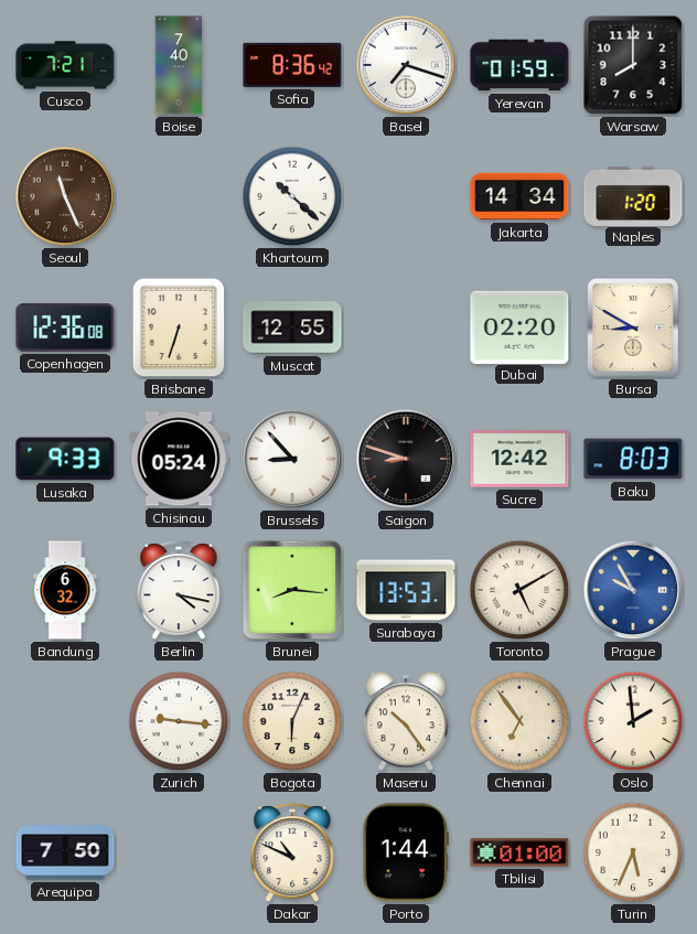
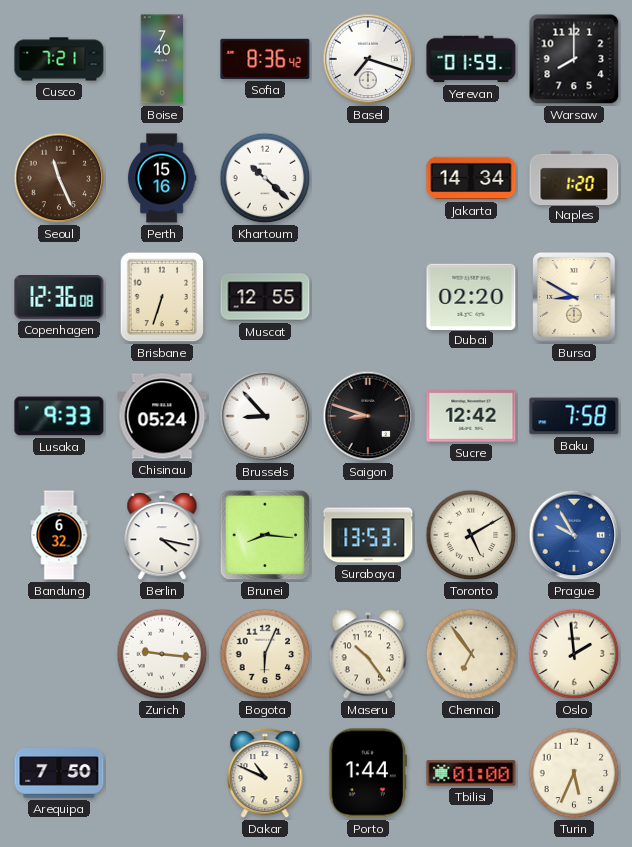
Perth: none -> 15:16 (162, 178)
Baku: 8:03 -> 7:58 (574, 416)
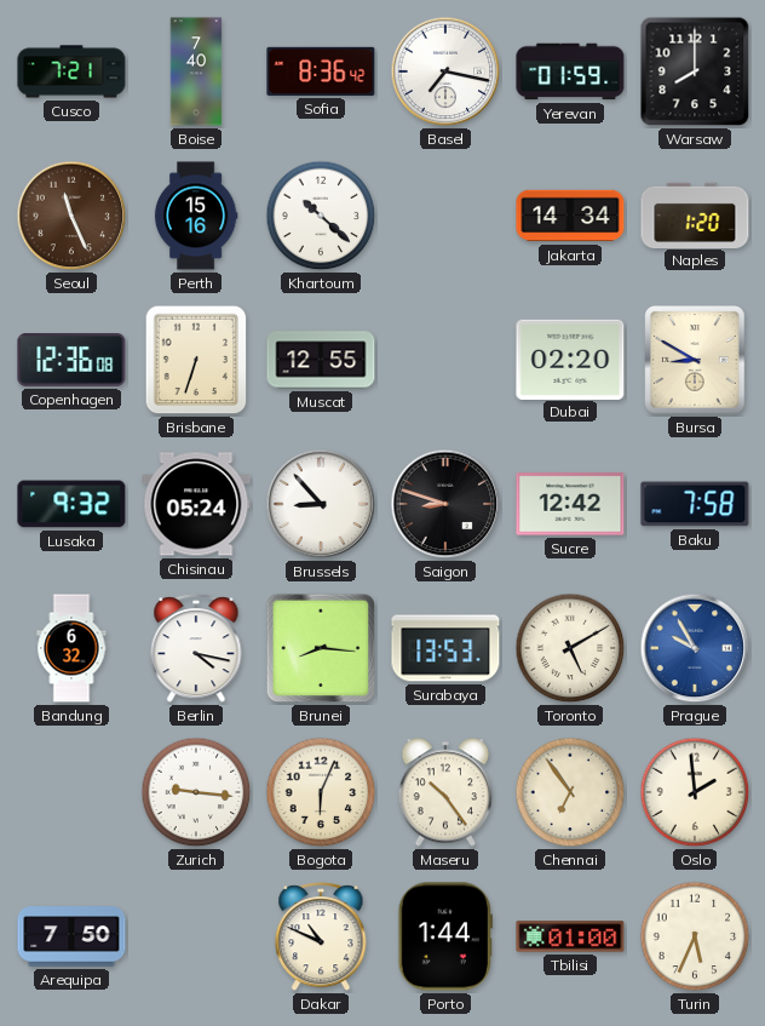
Basel: 7:18 -> 7:17 (445, 71)
Lusaka: 9:33 -> 9:32 (71, 504)
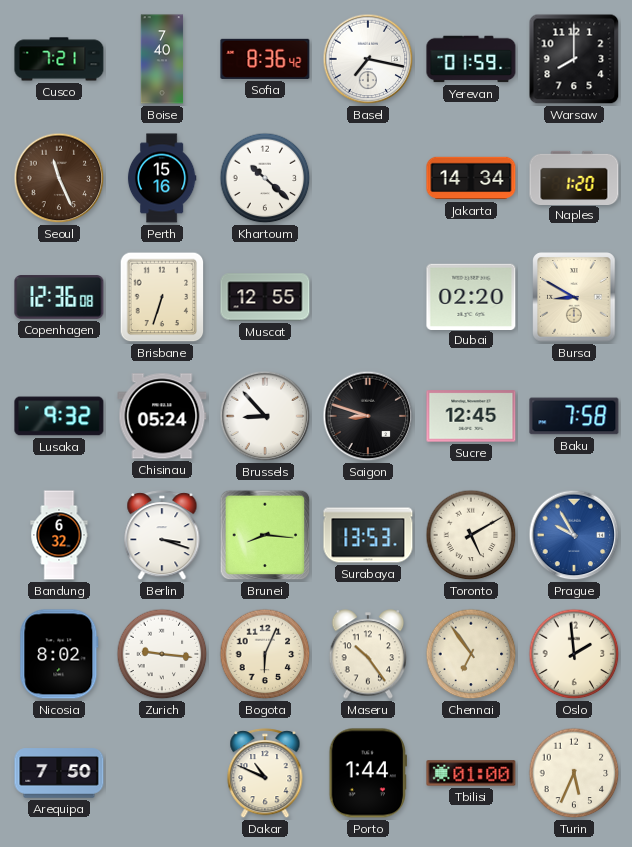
Sucre: 12:42 -> 12:45 (471, 416)
Berlin: 4:17 -> 3:18 (162, 536)
Nicosia: none -> 8:02 (59, 654)
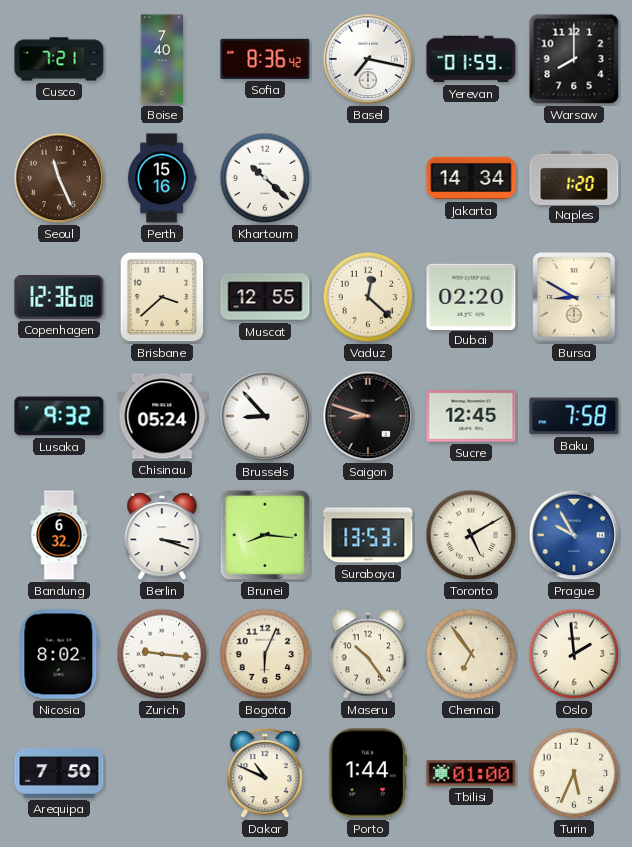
Brisbane: 6:33 -> 3:38 (162, 297)
Vaduz: none -> 12:22 (368, 297)
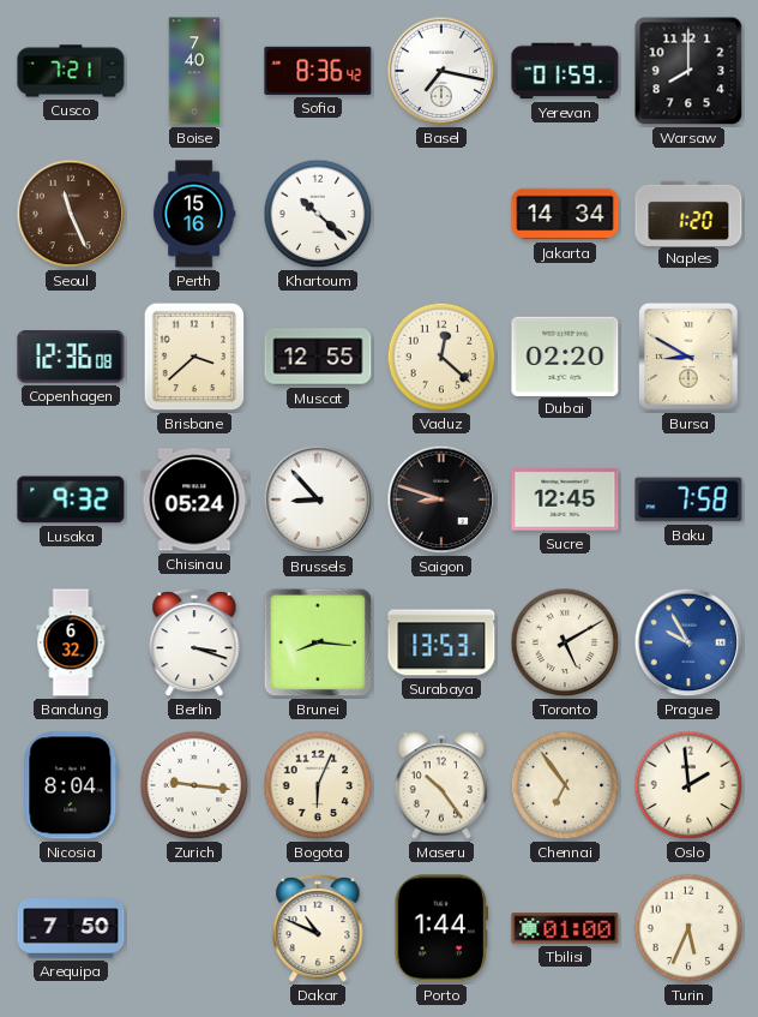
Nicosia: 8:02 -> 8:04 (71, 785)
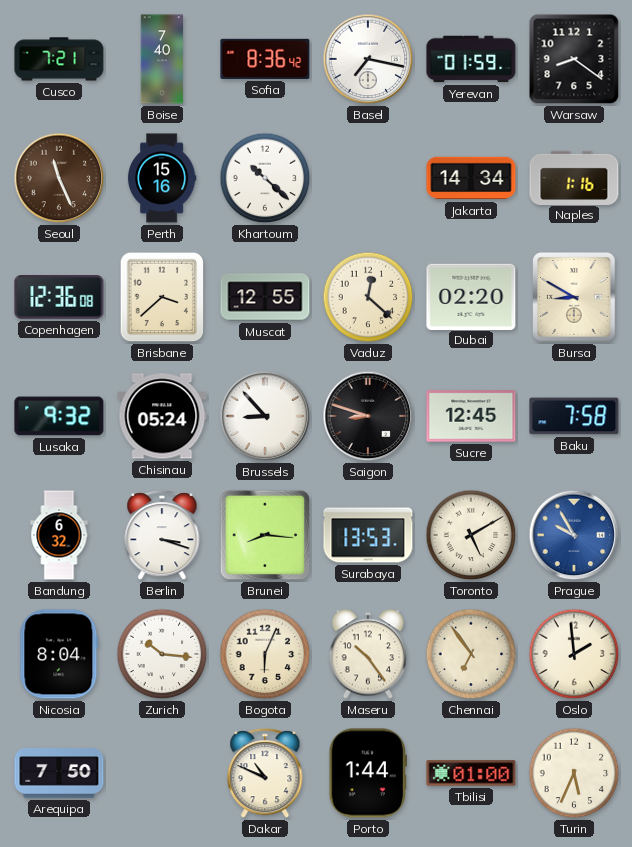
Warsaw: 8:00 -> 8:21 (574, 59)
Naples: 1:20 -> 1:16 (574, 177)
Zurich: 9:16 -> 10:16 (162, 654)
